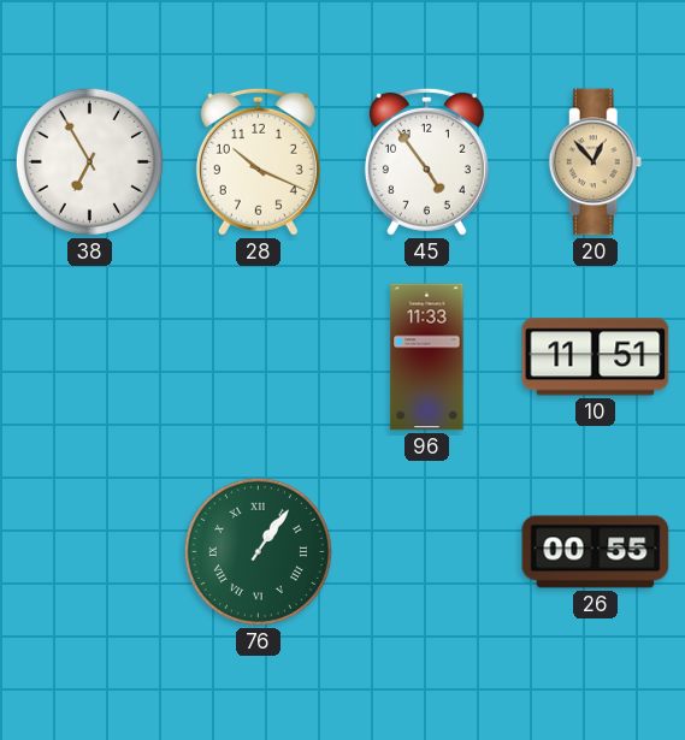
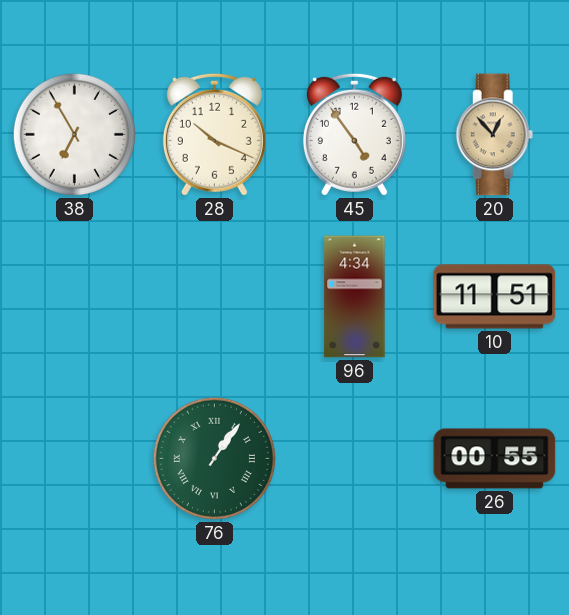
96: 11:33 -> 4:34 (355, 297)
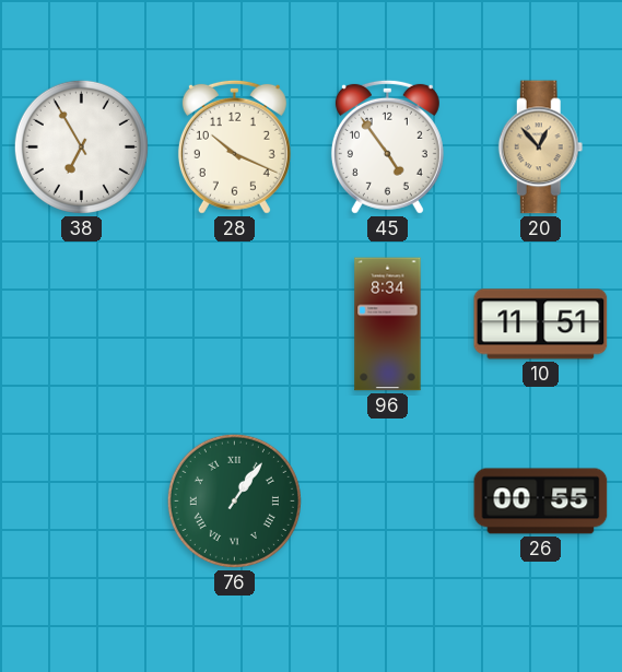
96: 4:34 -> 8:34 (388, 325)
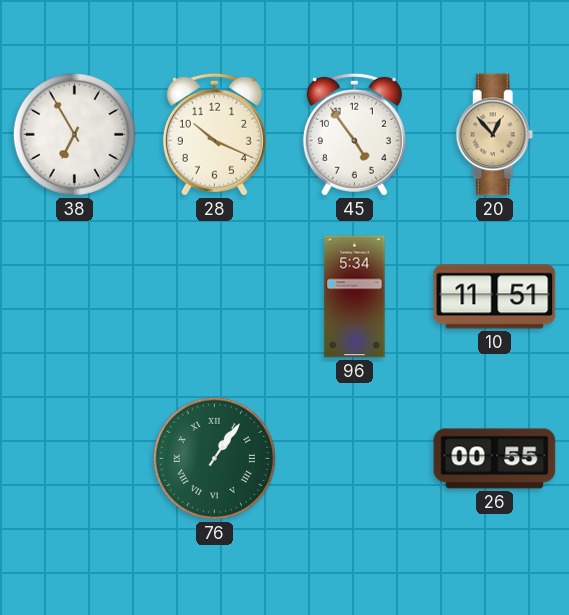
96: 8:34 -> 5:34 (355, 297)
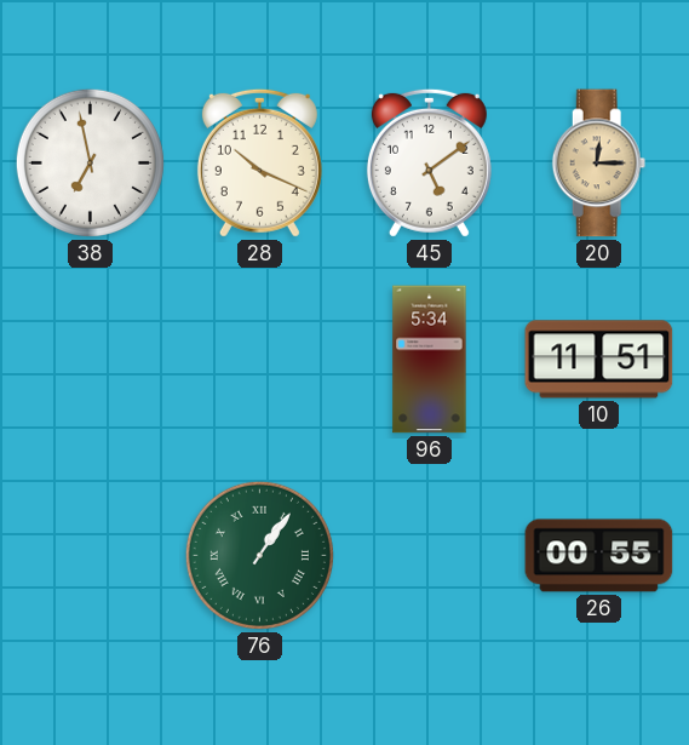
38: 6:55 -> 6:58 (90, 162)
45: 4:54 -> 5:09 (429, 162)
20: 12:53 -> 12:15 (599, 164)
